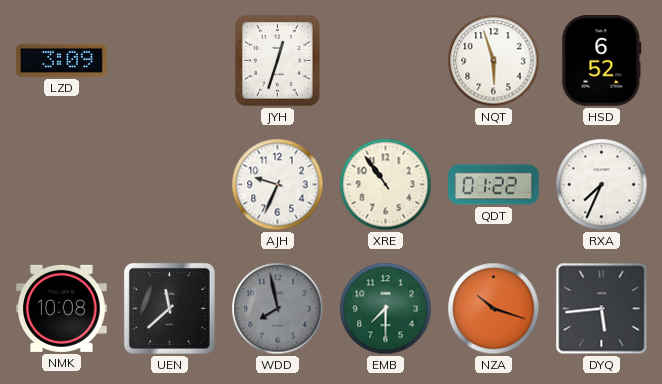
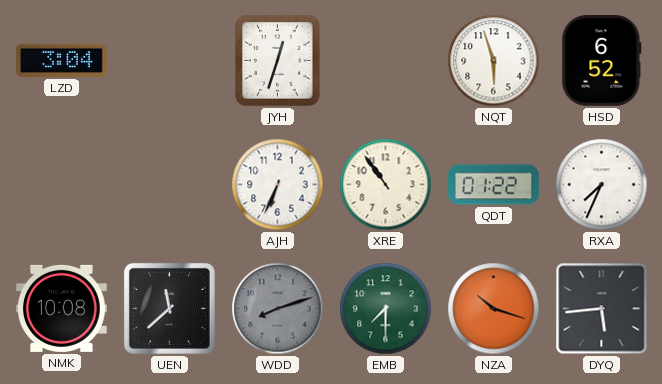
LZD: 3:09 -> 3:04 (62, 60)
AJH: 9:34 -> 6:34 (278, 185)
WDD: 7:58 -> 8:12 (278, 309)
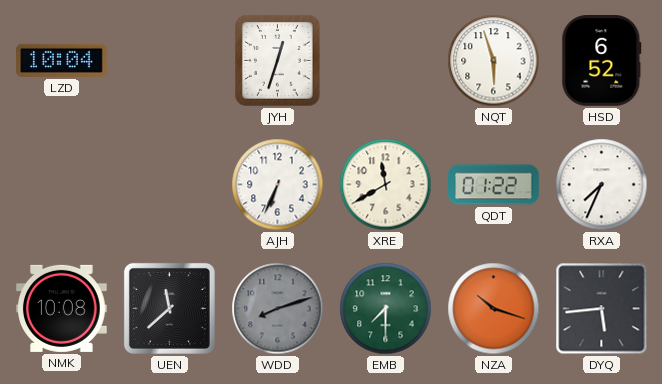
LZD: 3:04 -> 10:04 (62, 60)
XRE: 10:54 -> 11:40 (386, 185)
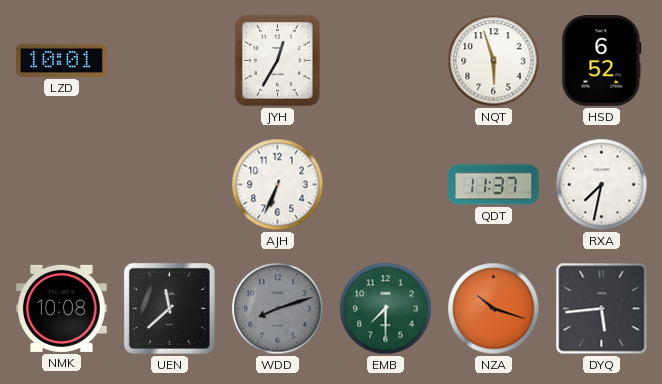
LZD: 10:04 -> 10:01 (62, 60)
JYH: 12:33 -> 12:35 (278, 61)
XRE: 11:40 -> none (386, 185)
QDT: 01:22 -> 11:37 (494, 185)
RXA: 7:34 -> 7:32 (602, 185)
